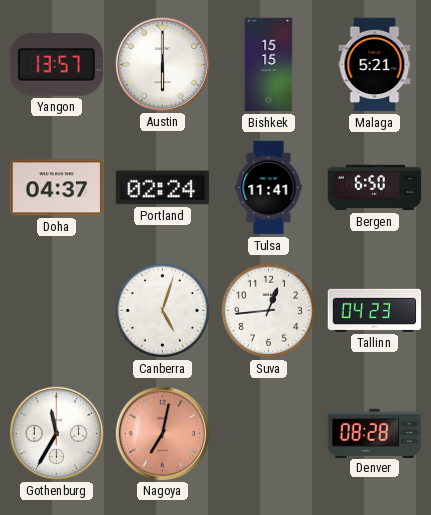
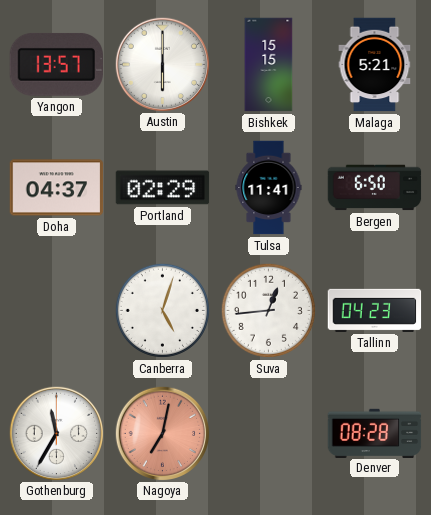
Portland: 02:24 -> 02:29 (163, 188)
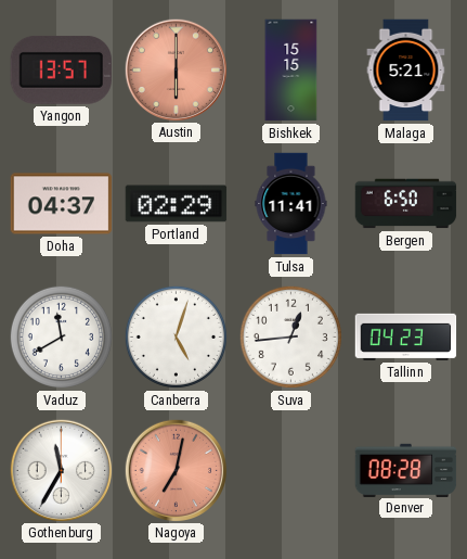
Austin dial: white -> salmon (176, 69)
Vaduz: none -> 11:40 (61, 336)
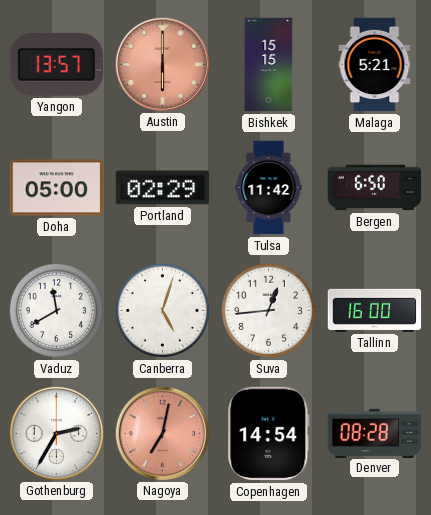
Doha: 04:37 -> 05:00 (57, 188)
Tulsa: 11:41 -> 11:42 (269, 188)
Tallinn: 04:23 -> 16:00 (375, 310)
Gothenburg: 11:35 -> 2:35 (56, 433)
Copenhagen: none -> 14:54 (269, 434)
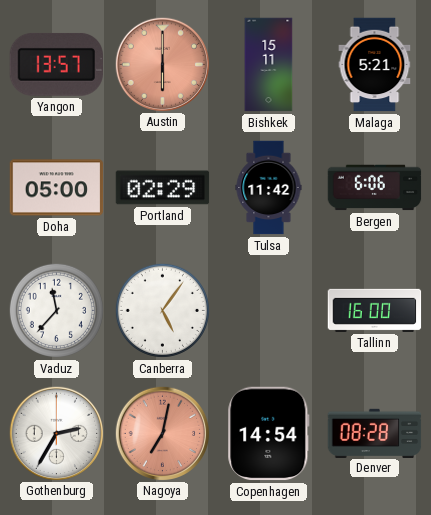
Bishkek: 15:15 -> 15:11 (269, 65)
Bergen: 6:50 -> 6:06 (375, 188)
Vaduz: 11:40 -> 11:37 (56, 310)
Canberra: 5:03 -> 5:06 (162, 310)
Suva: 12:44 -> none (268, 310)
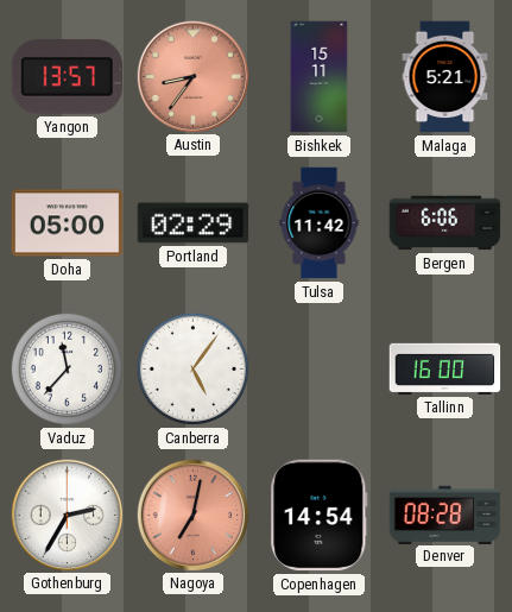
Austin: 6:00 -> 8:36 (192, 76)
